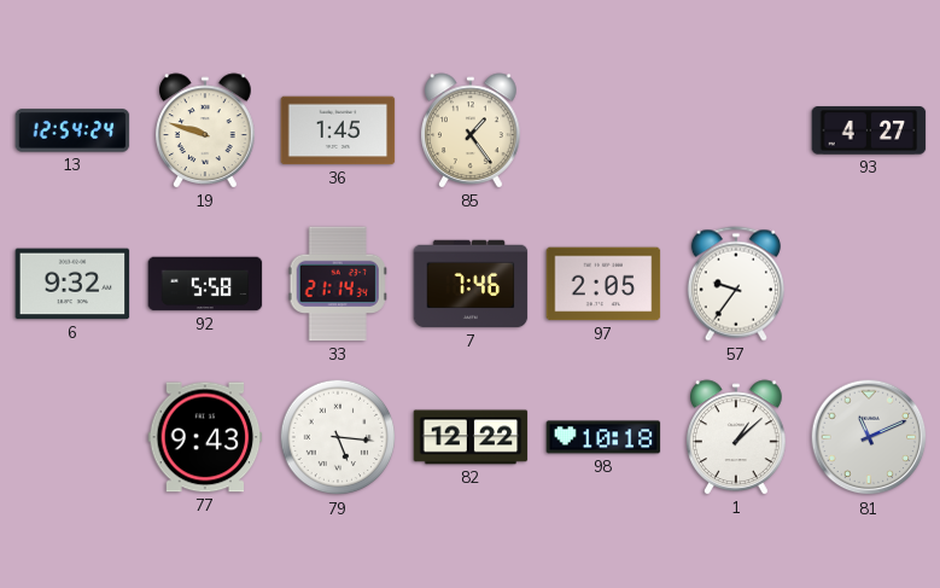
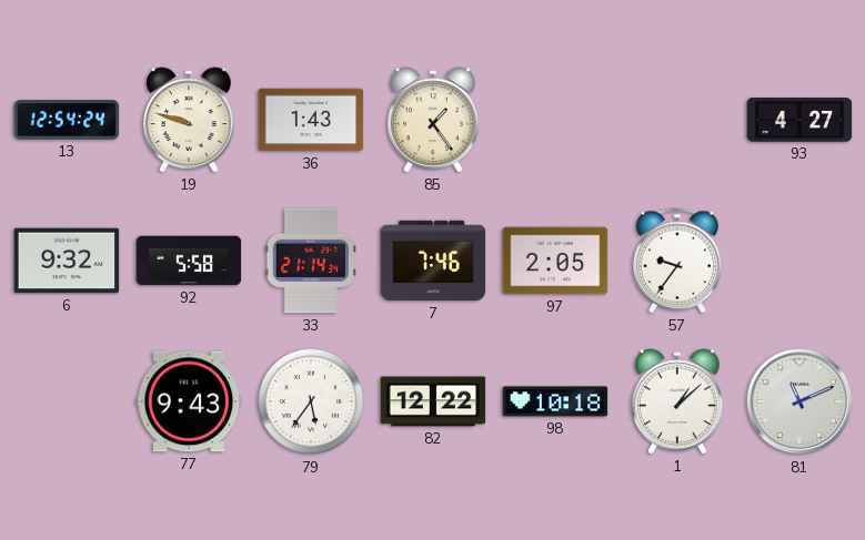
36: 1:45 -> 1:43 (311, 120)
79: 5:16 -> 5:36 (311, 401)
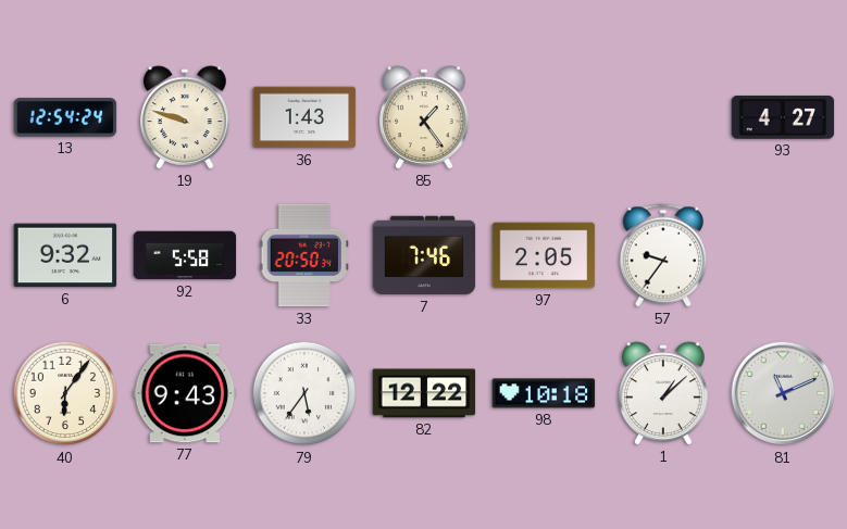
33: 21:14 -> 20:50 (304, 255)
40: none -> 6:06 (65, 393)
